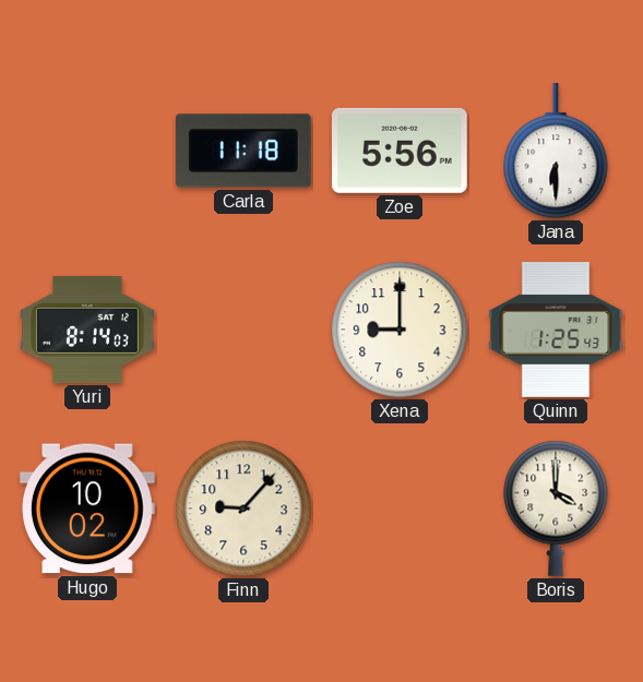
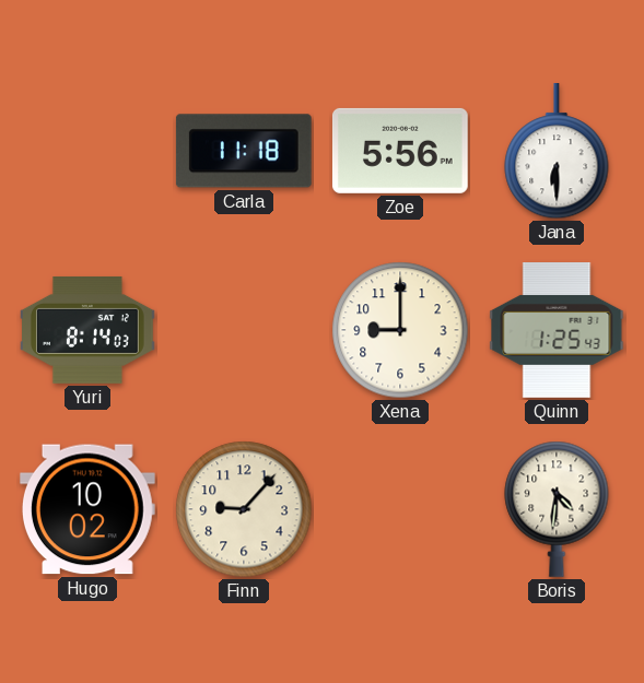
Boris: 4:00 -> 4:31 (557, 509)
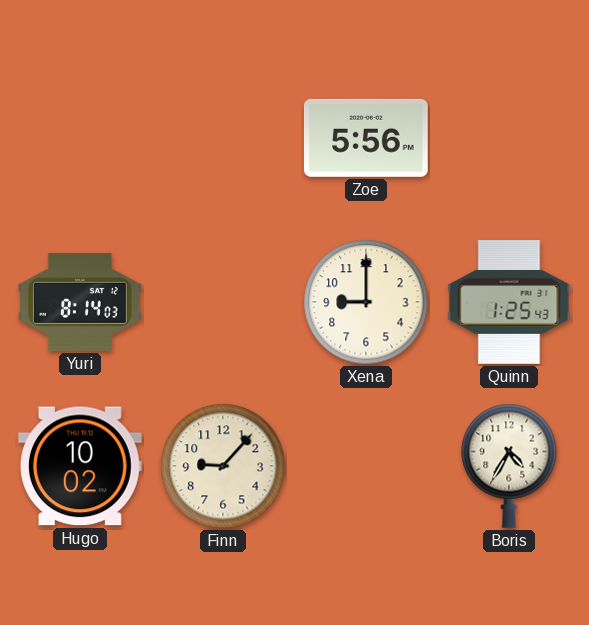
Carla: 11:18 -> none (244, 151)
Jana: 6:30 -> none (557, 152)
Boris: 4:31 -> 4:35 (509, 466)
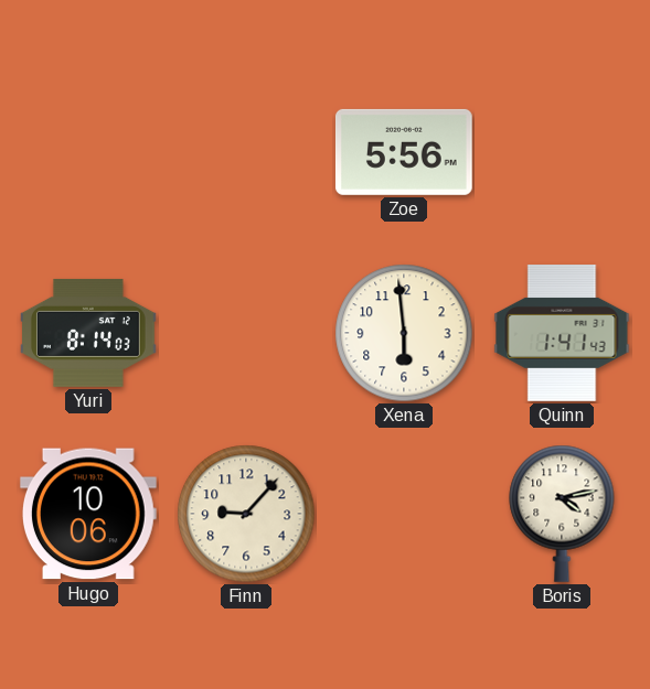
Xena: 9:00 -> 5:59 (404, 333)
Quinn: 1:25 -> 1:41 (562, 334)
Hugo: 10:02 -> 10:06 (88, 514)
Boris: 4:35 -> 4:13 (562, 514)
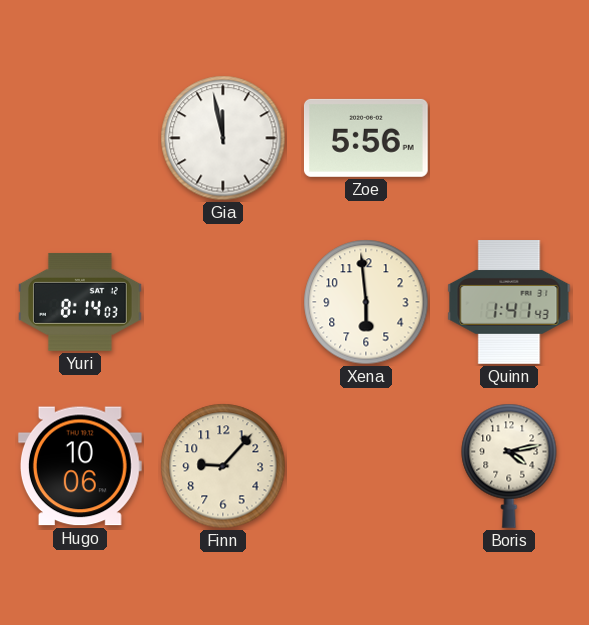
Gia: none -> 11:58 (223, 138)
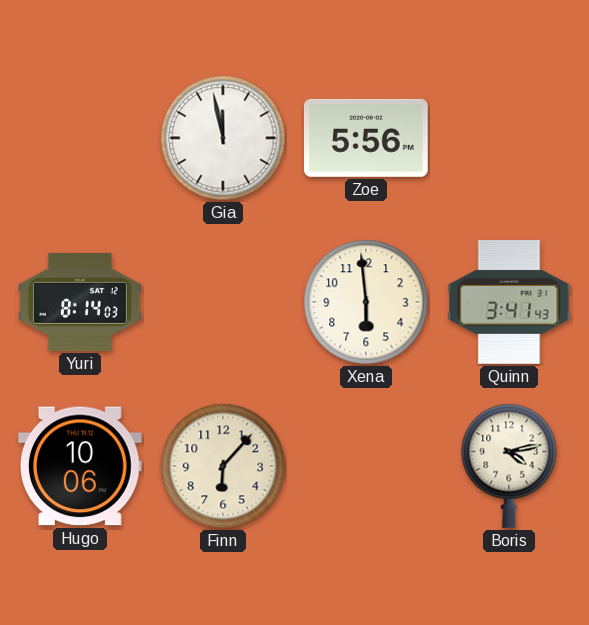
Quinn: 1:41 -> 3:41 (509, 303)
Finn: 9:07 -> 6:07 (223, 466)
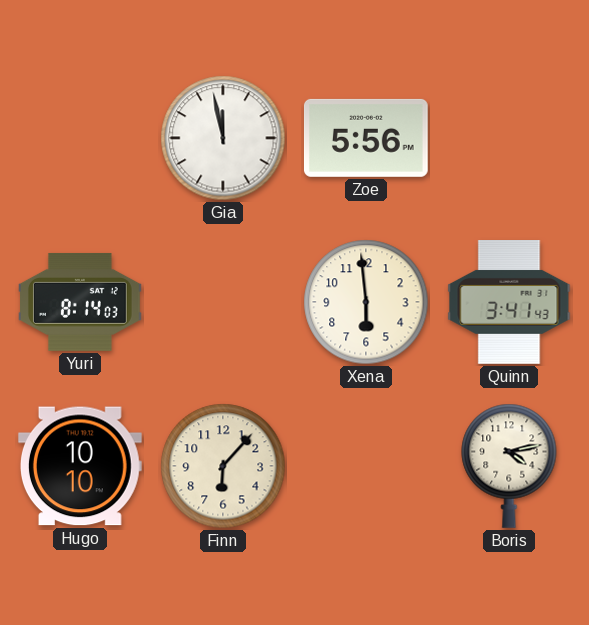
Hugo: 10:06 -> 10:10 (80, 466)
